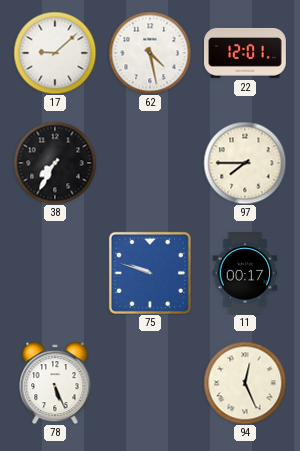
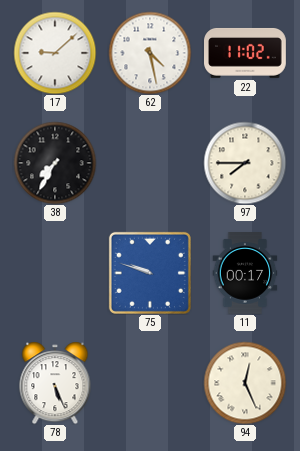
22: 12:01 -> 11:02 (246, 53)
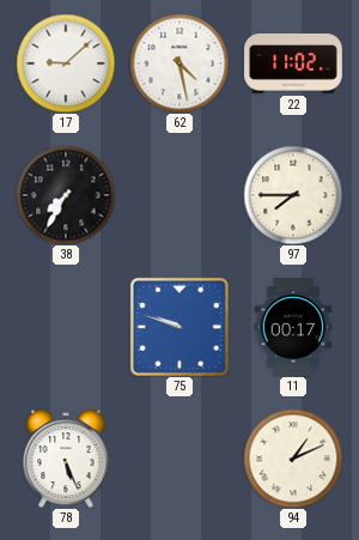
94: 12:26 -> 1:11 (293, 459)
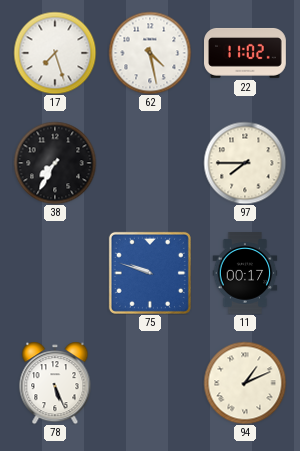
17: 9:08 -> 7:27 (55, 53)
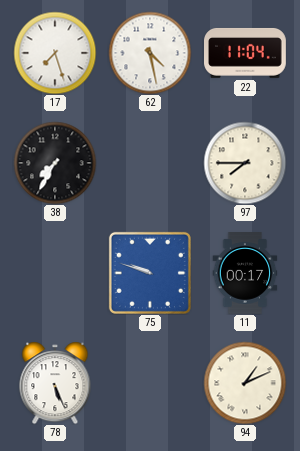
22: 11:02 -> 11:04 (246, 53)
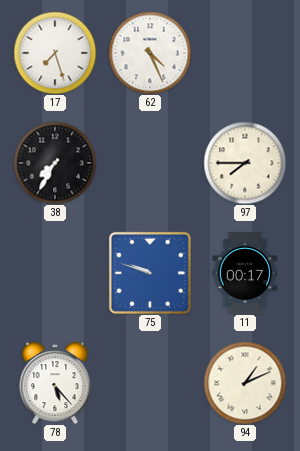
62: 4:28 -> 4:26 (150, 53)
22: 11:04 -> none (246, 53)
78: 5:26 -> 5:23 (55, 383)
